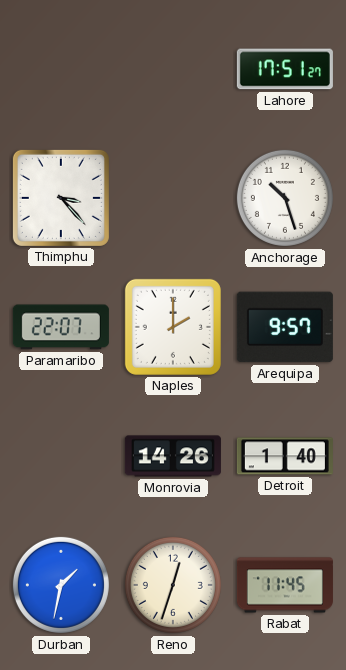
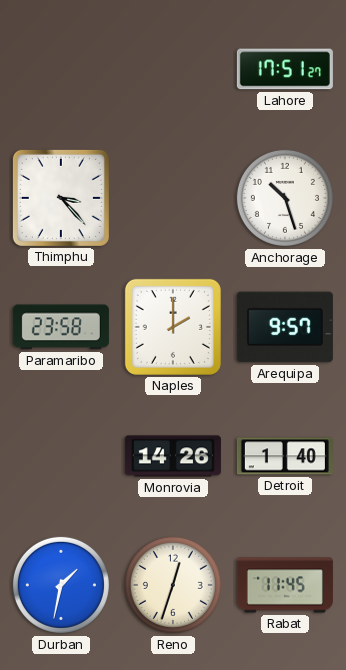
Paramaribo: 22:07 -> 23:58 (61, 327)
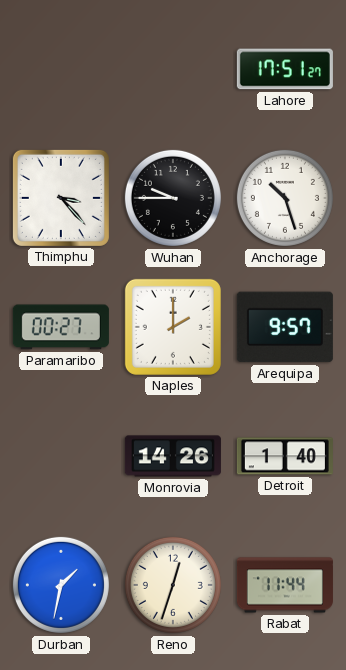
Wuhan: none -> 9:45 (173, 198)
Paramaribo: 23:58 -> 00:27 (61, 327)
Rabat: 11:45 -> 11:44 (285, 585)
